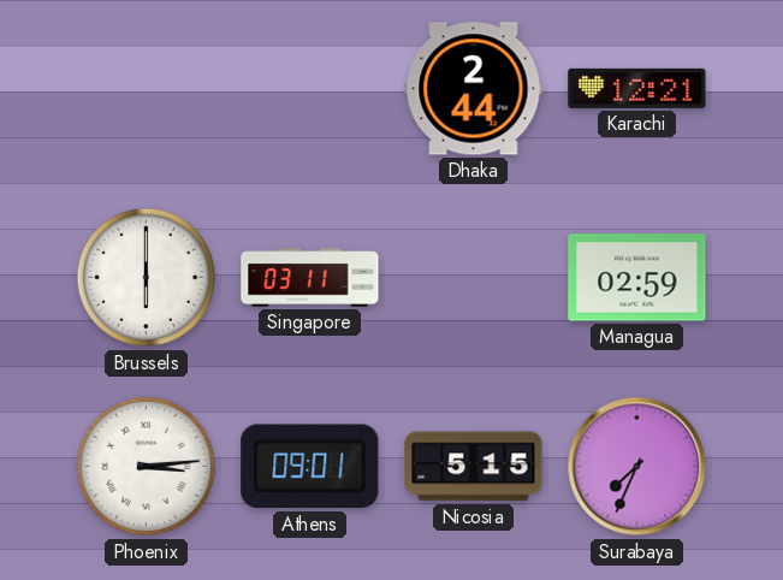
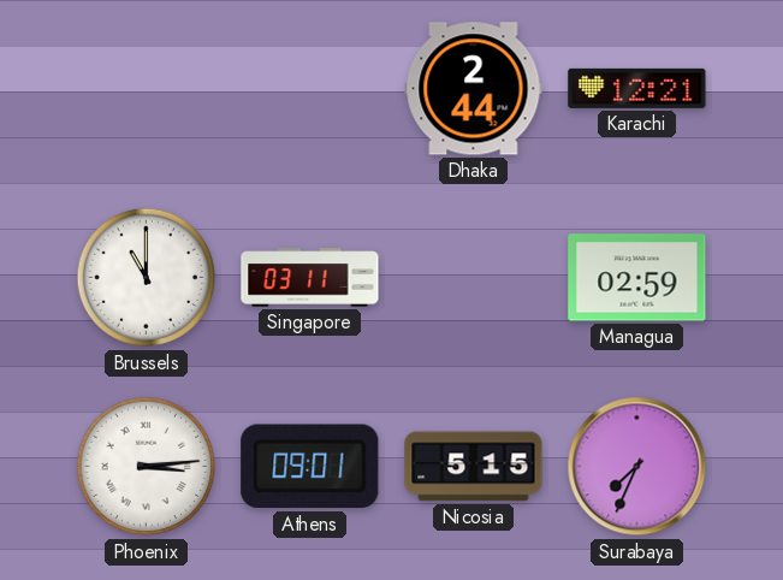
Brussels: 6:00 -> 11:00 (147, 278)
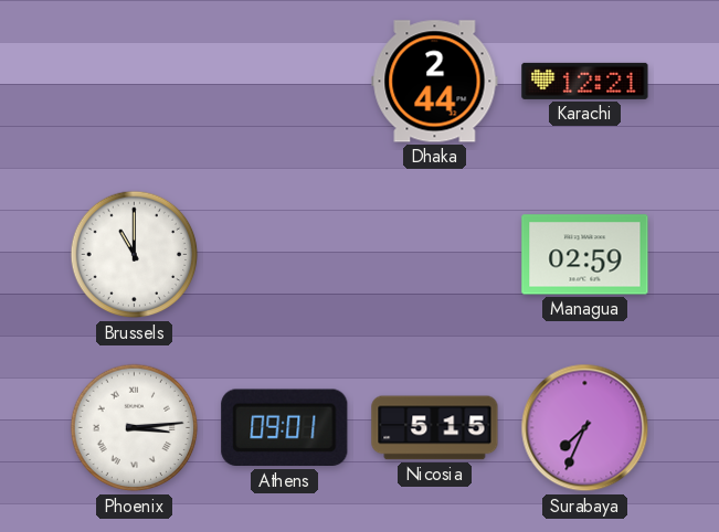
Singapore: 03:11 -> none (310, 278)
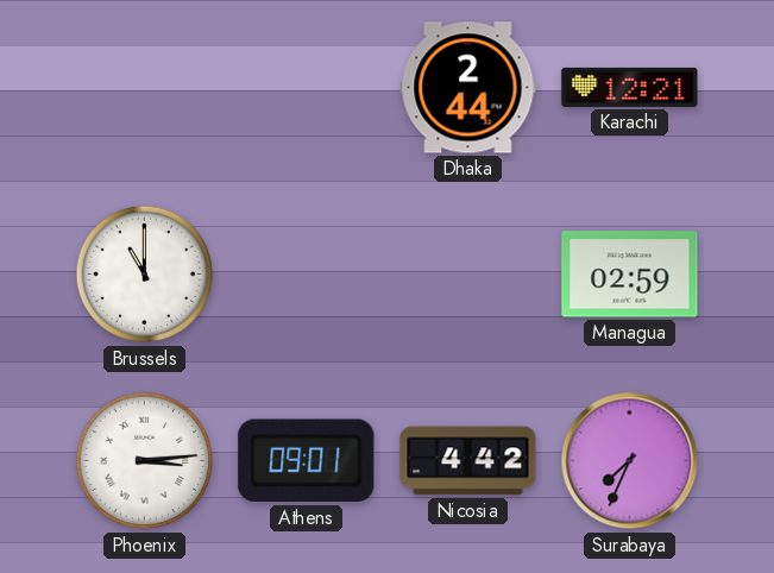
Nicosia: 5:15 -> 4:42 (468, 461)
